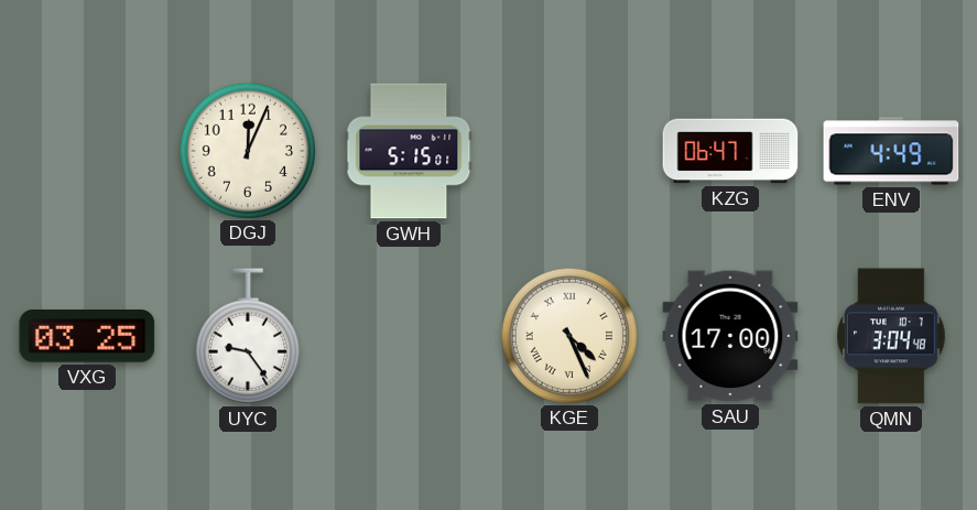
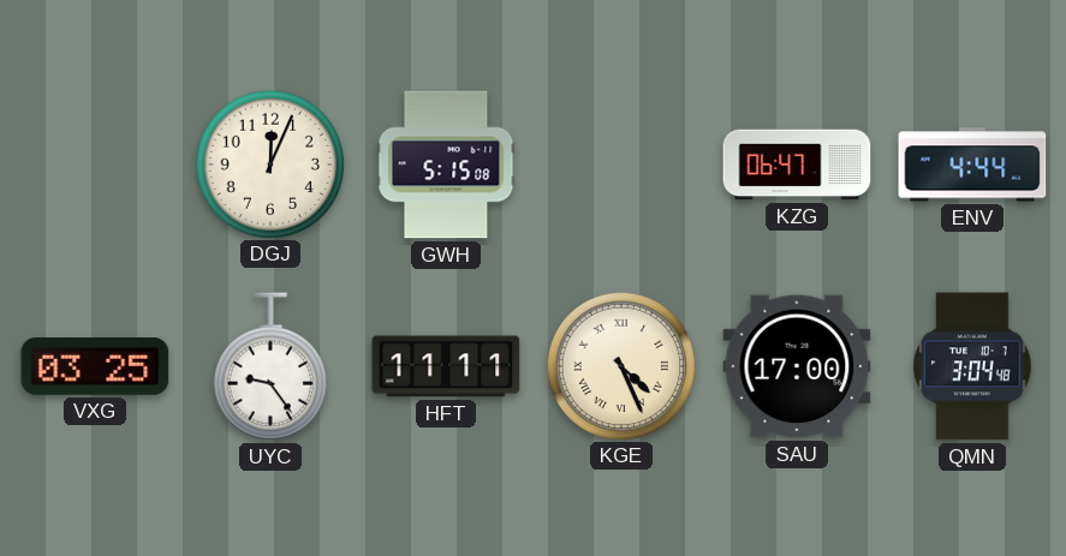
GWH: 5:15:01 -> 5:15:08 (446, 165)
ENV: 4:49 -> 4:44 (972, 165)
HFT: none -> 11:11 (446, 366)
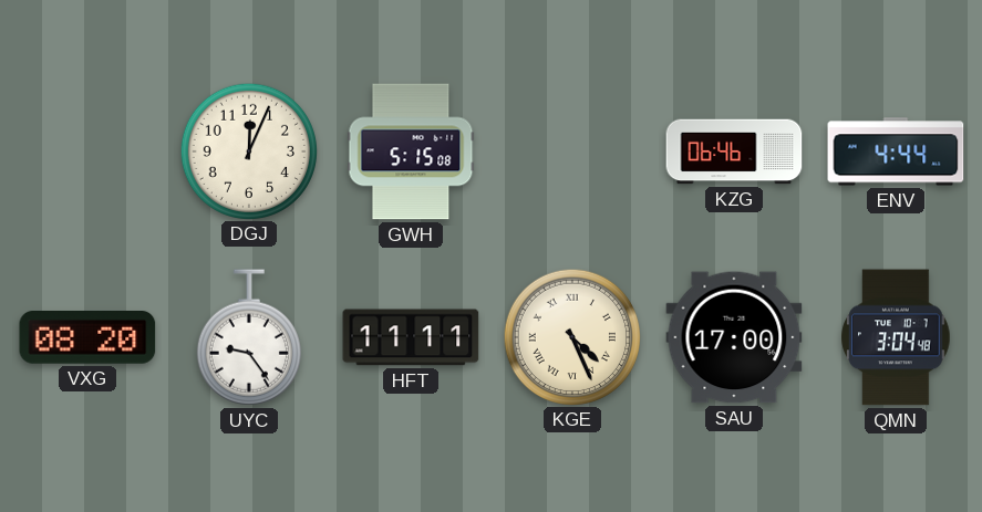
KZG: 06:47 -> 06:46 (734, 151)
VXG: 03:25 -> 08:20 (87, 338)
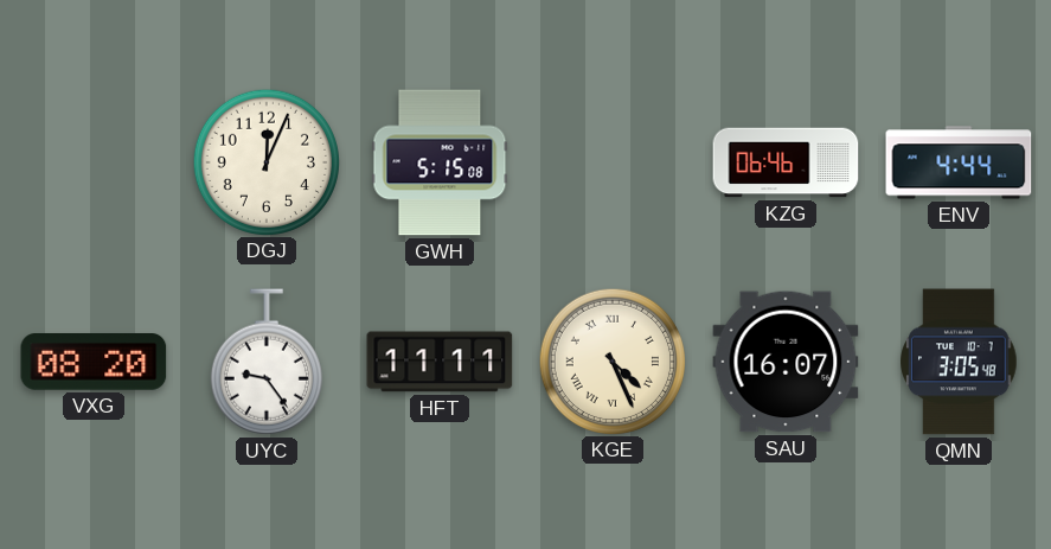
SAU: 17:00 -> 16:07 (786, 362)
QMN: 3:04 -> 3:05 (959, 362)
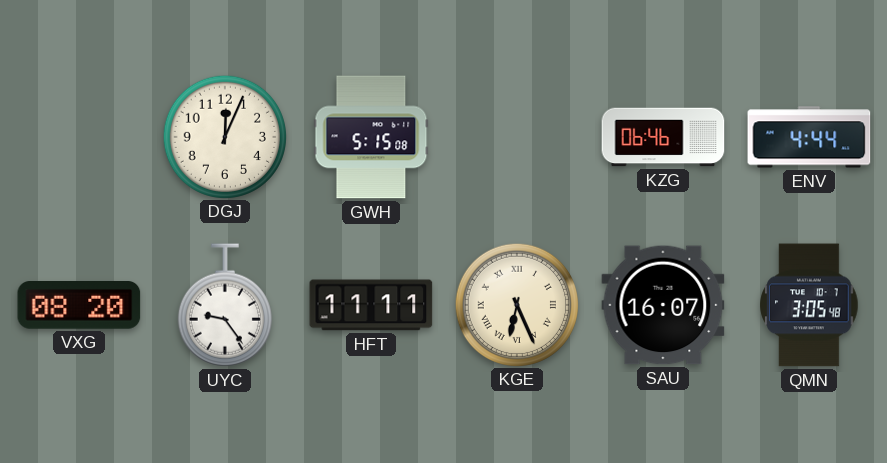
KGE: 4:26 -> 6:26 (516, 304)
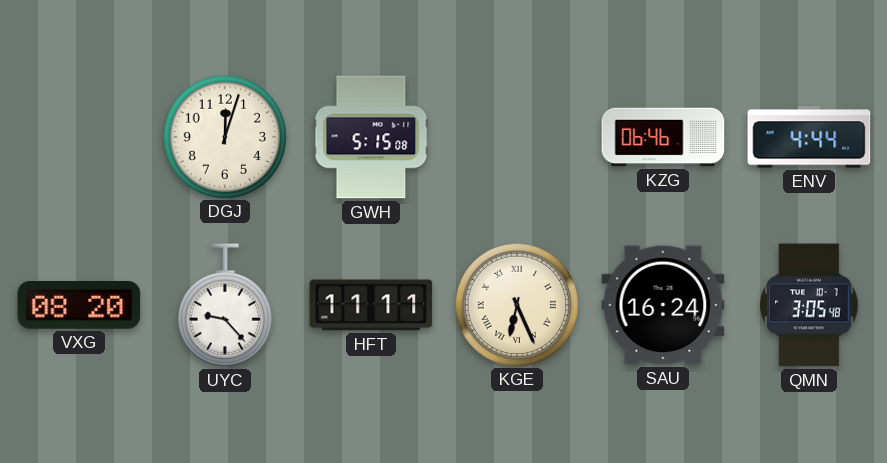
DGJ: 12:04 -> 12:03 (224, 136)
UYC: 9:24 -> 9:23 (225, 305)
SAU: 16:07 -> 16:24 (663, 305)
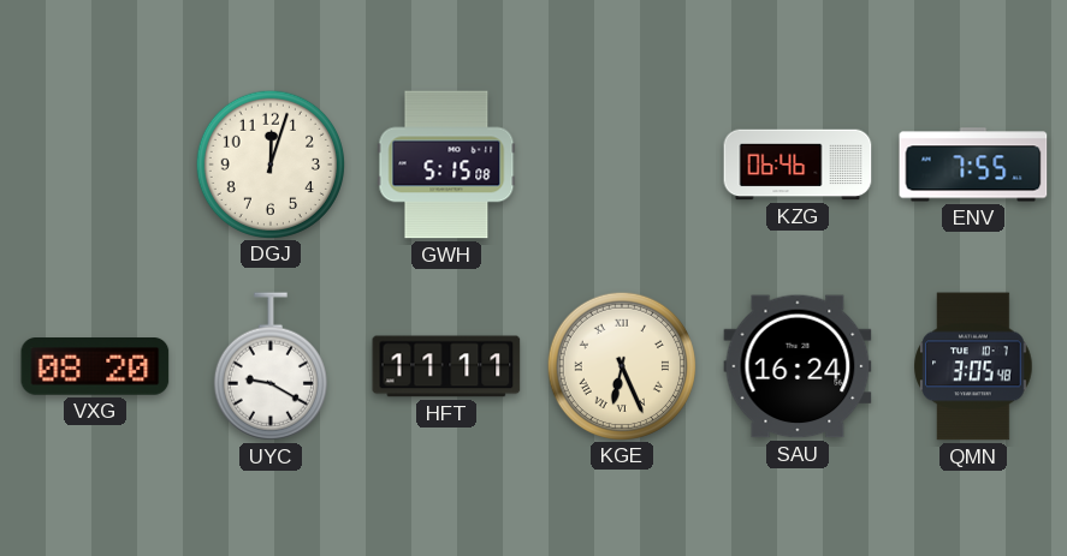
ENV: 4:44 -> 7:55 (973, 165)
UYC: 9:23 -> 9:20 (271, 366)
